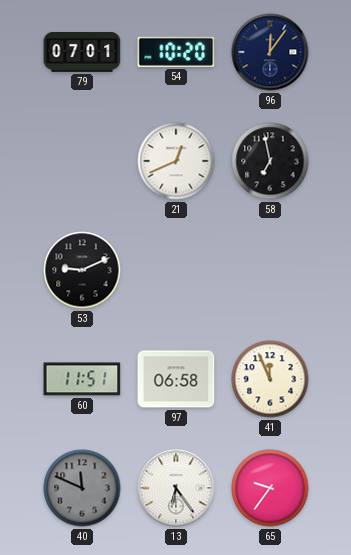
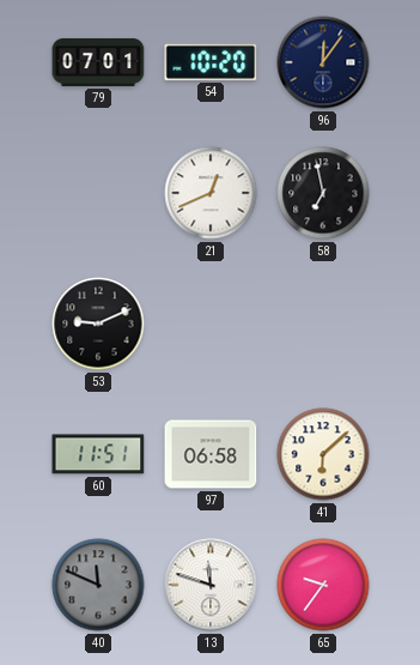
41: 11:56 -> 6:08 (323, 454)
13: 6:24 -> 11:48 (211, 585)
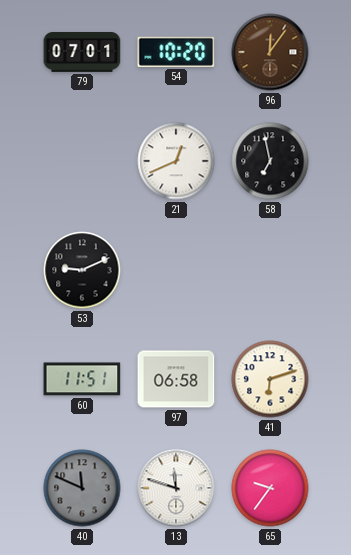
96 dial: navy -> brown (270, 52)
41: 6:08 -> 6:12 (270, 379)
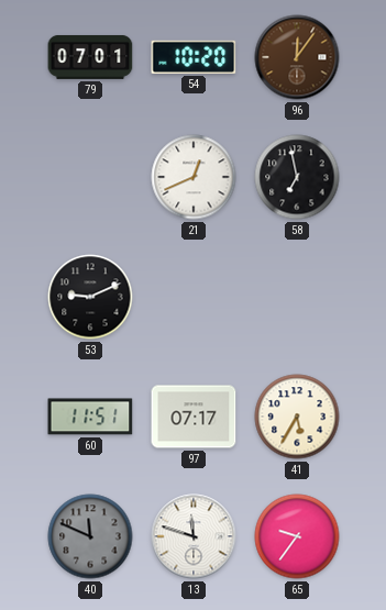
97: 06:58 -> 07:17 (194, 417)
41: 6:12 -> 5:35 (297, 417)
